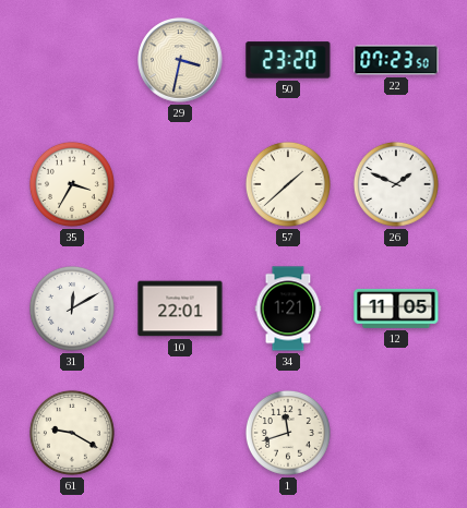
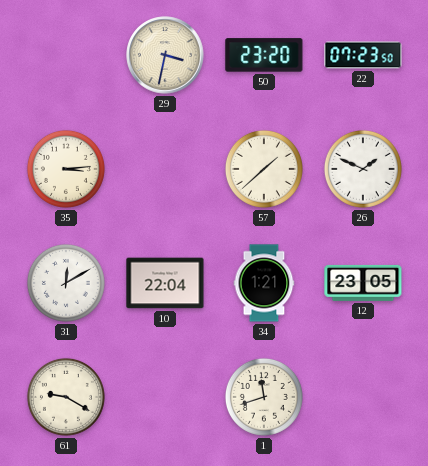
35: 3:35 -> 3:14 (66, 169)
10: 22:01 -> 22:04 (165, 283)
12: 11:05 -> 23:05 (363, 283)
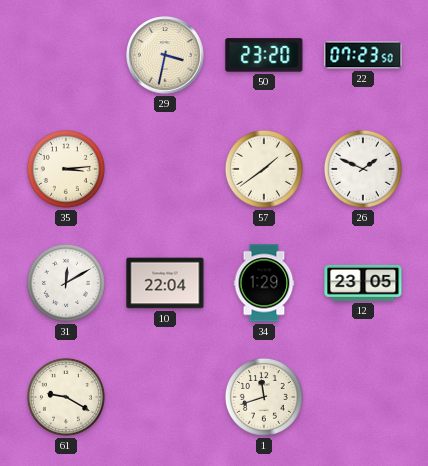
57: 1:38 -> 1:39 (264, 169)
34: 1:21 -> 1:29 (264, 283)
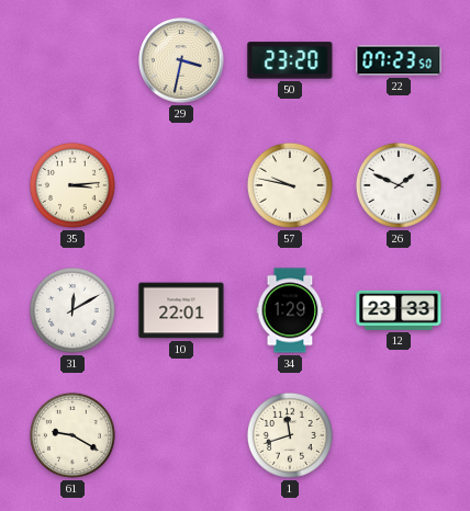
57: 1:39 -> 9:47 (290, 185)
10: 22:04 -> 22:01 (181, 310)
12: 23:05 -> 23:33 (399, 310)
